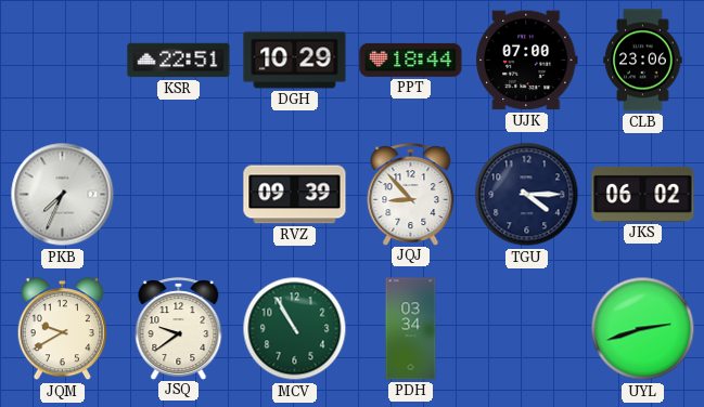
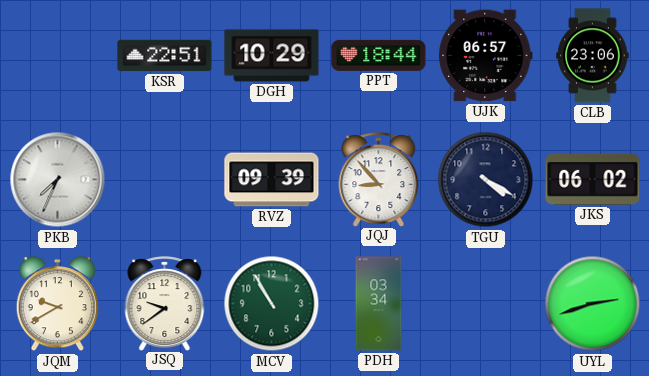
UJK: 07:00 -> 06:57 (486, 56)
TGU: 4:15 -> 4:20 (486, 180)
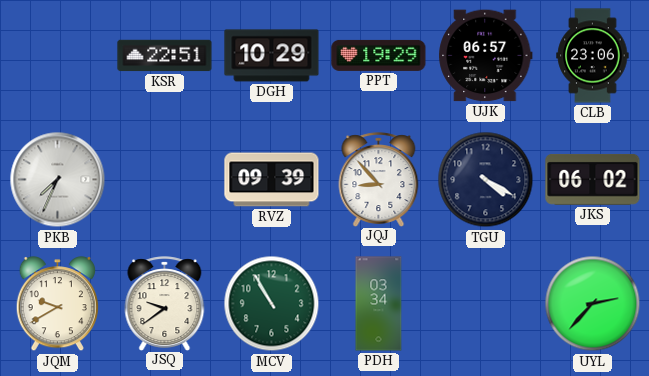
PPT: 18:44 -> 19:29 (379, 55)
UYL: 2:42 -> 2:37 (593, 304)
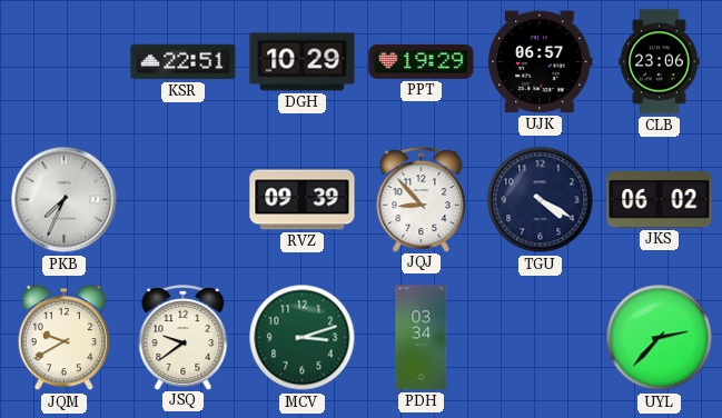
MCV: 10:55 -> 3:12 (303, 338)
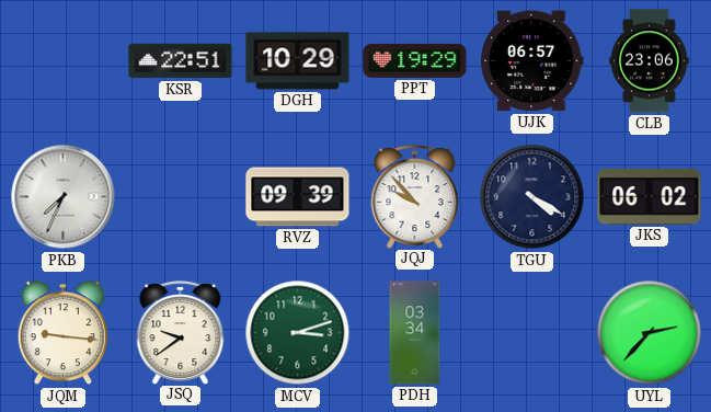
JQJ: 8:53 -> 9:53 (415, 196)
JQM: 9:40 -> 9:16 (62, 333)
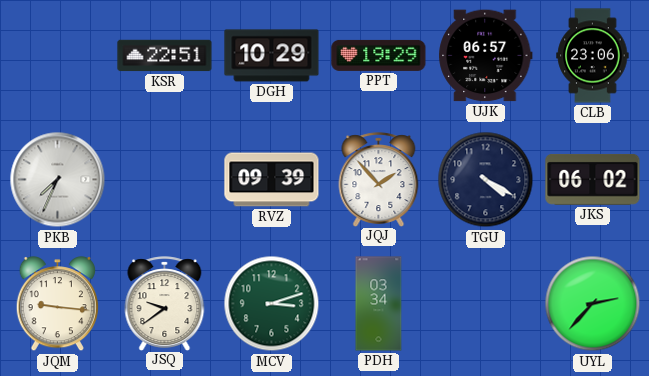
JQJ: 9:53 -> 1:53 (379, 179)
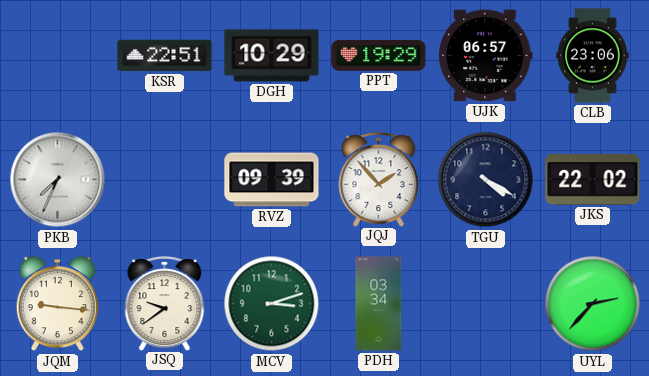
JKS: 06:02 -> 22:02 (593, 179)
